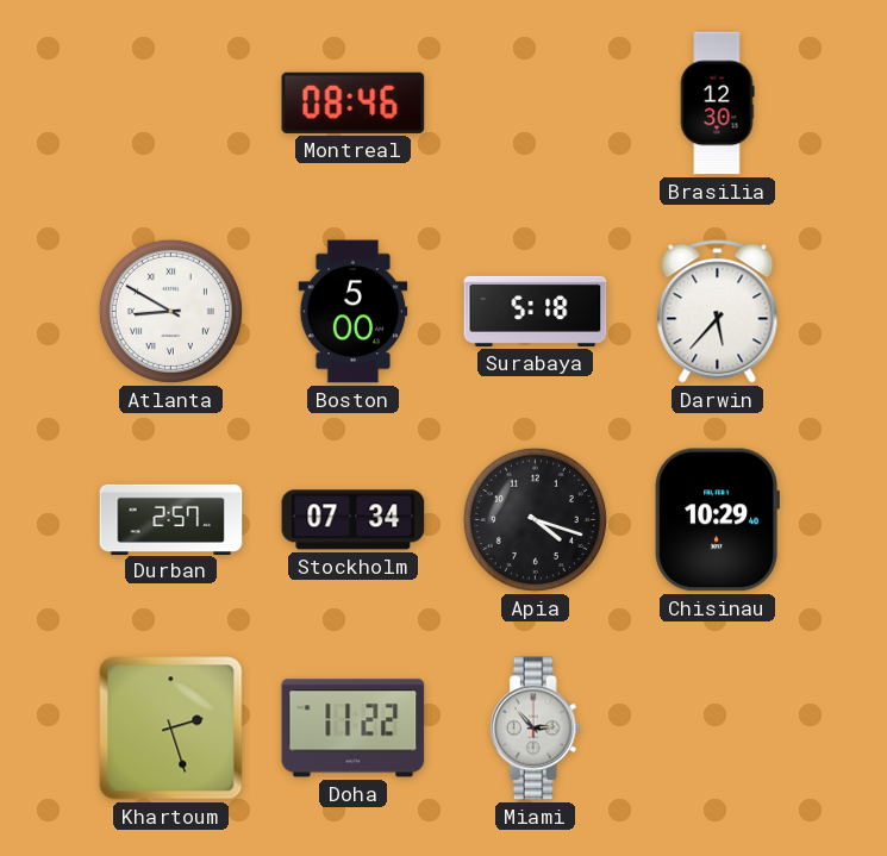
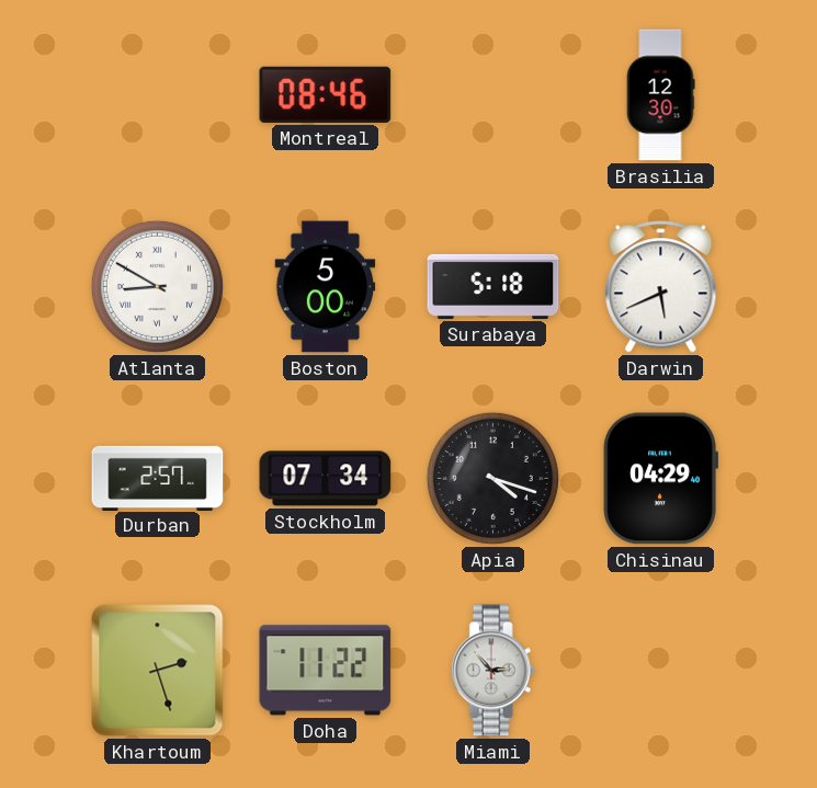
Darwin: 5:37 -> 5:41 (661, 287)
Chisinau: 10:29 -> 04:29 (660, 479)
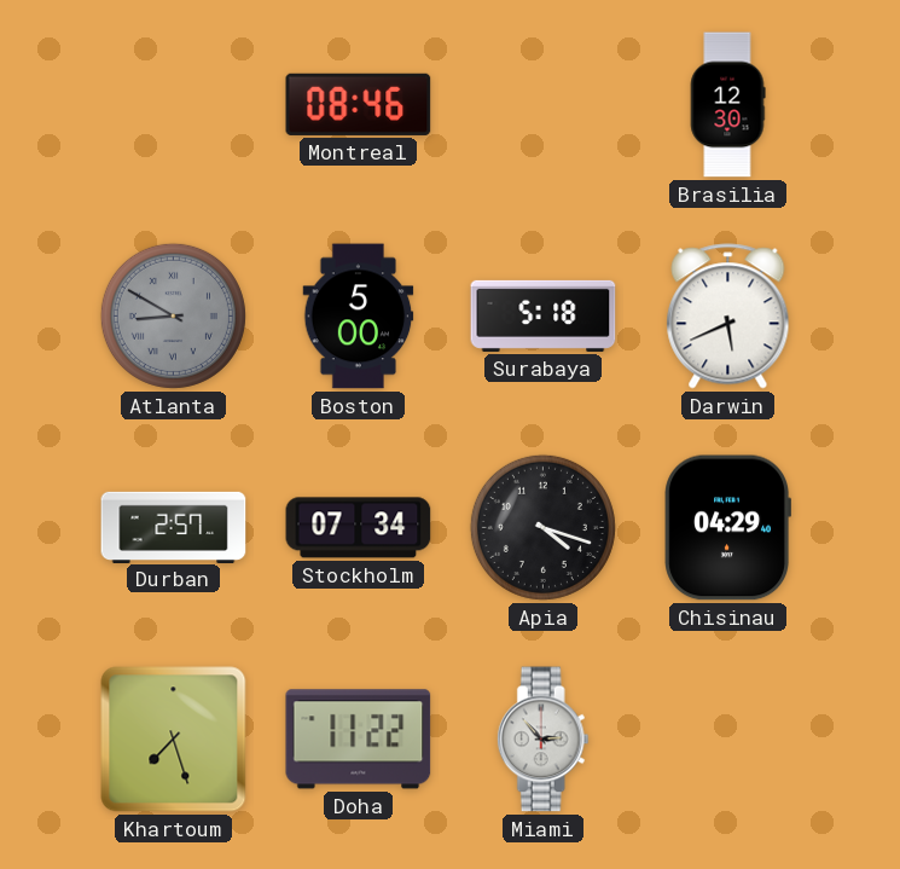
Atlanta dial: white -> grey (173, 315)
Khartoum: 2:27 -> 7:27 (174, 740)
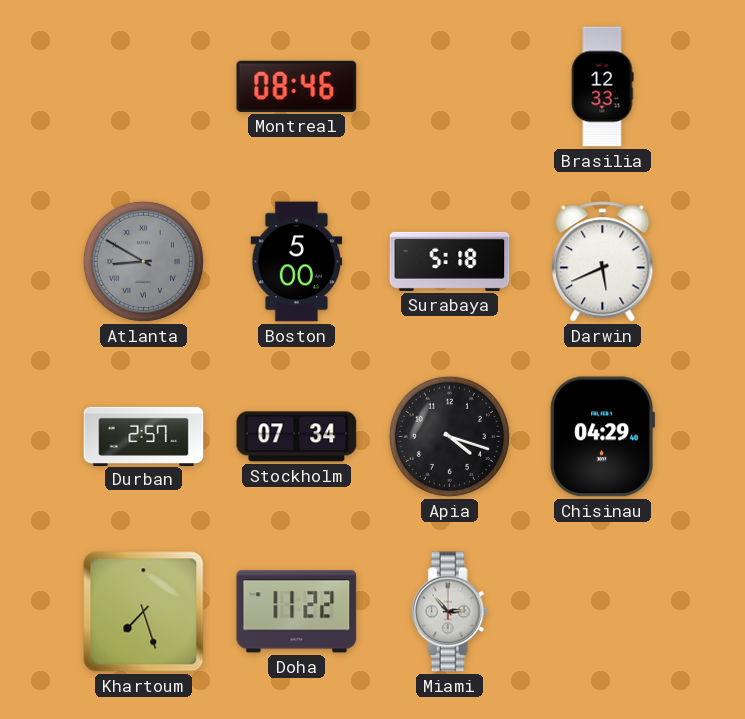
Brasilia: 12:30 -> 12:33 (602, 87)
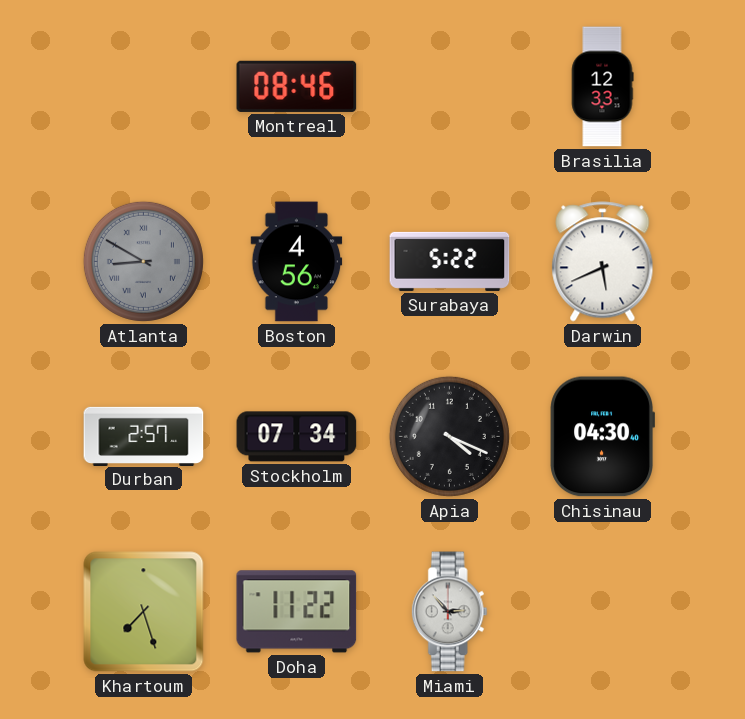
Boston: 5:00 -> 4:56 (297, 262)
Surabaya: 5:18 -> 5:22 (450, 261)
Apia: 4:18 -> 4:19 (449, 436)
Chisinau: 04:29 -> 04:30 (602, 437)
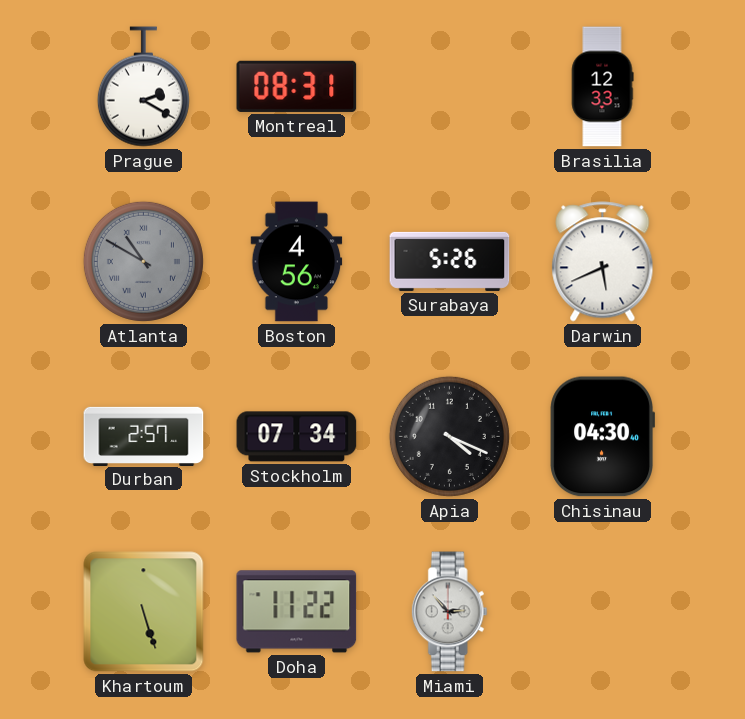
Prague: none -> 2:20 (143, 87)
Montreal: 08:46 -> 08:31 (297, 86)
Atlanta: 8:50 -> 10:50 (143, 261)
Surabaya: 5:22 -> 5:26 (450, 261)
Khartoum: 7:27 -> 5:27 (144, 612)
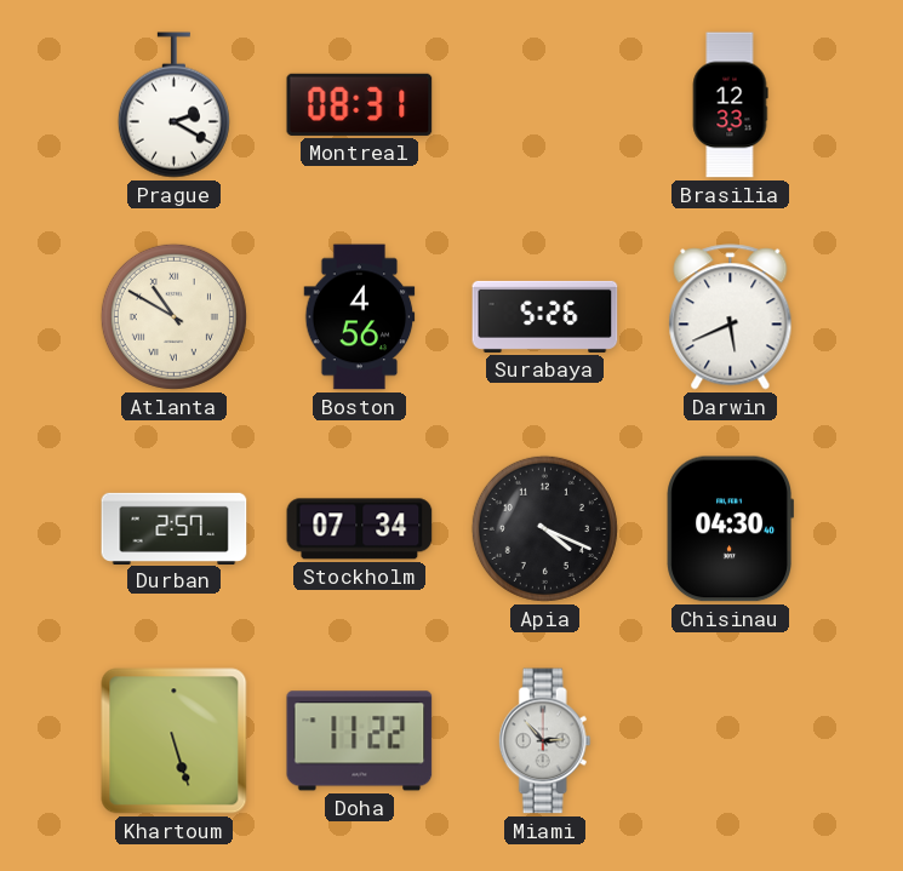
Atlanta dial: grey -> cream (173, 316)
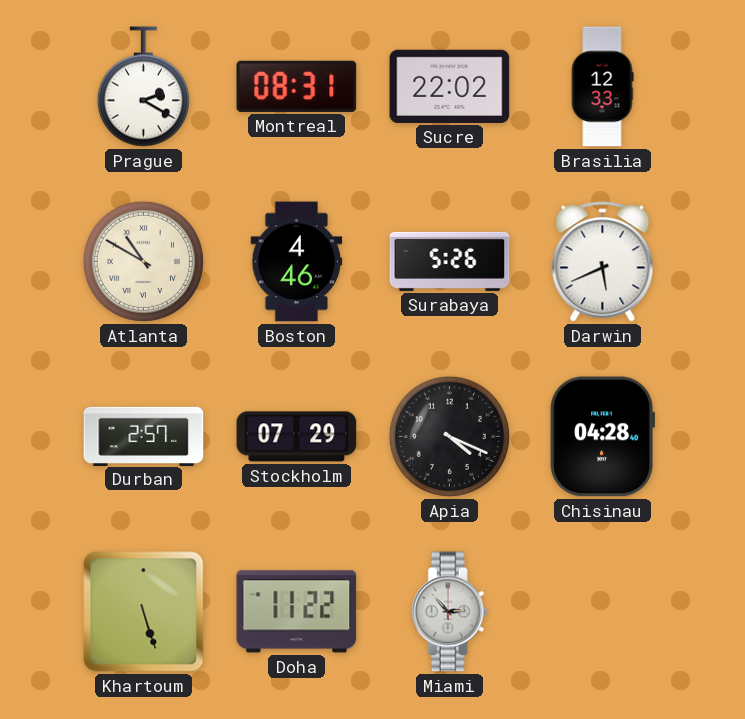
Sucre: none -> 22:02 (450, 86)
Boston: 4:56 -> 4:46 (297, 262)
Stockholm: 07:34 -> 07:29 (297, 437)
Chisinau: 04:30 -> 04:28 (602, 437)
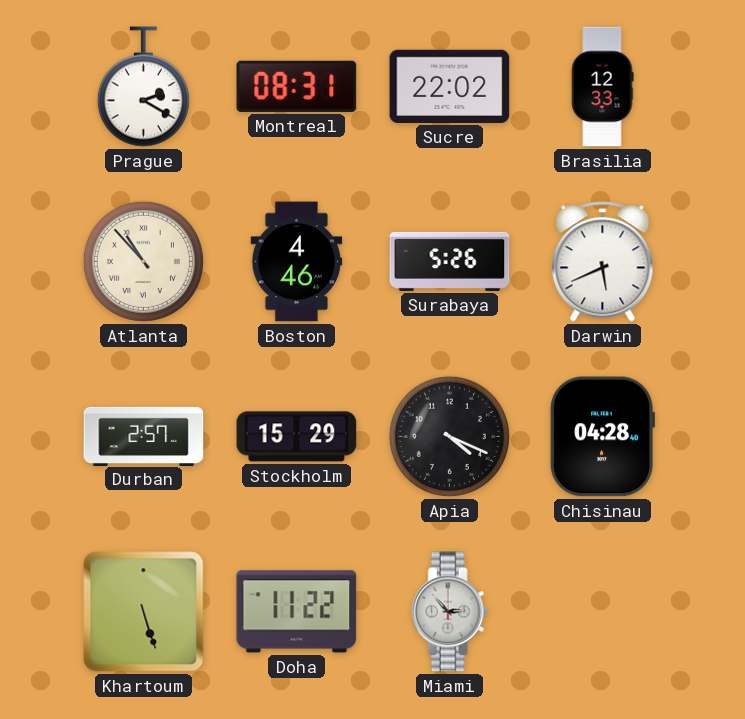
Atlanta: 10:50 -> 10:53 (143, 261)
Stockholm: 07:29 -> 15:29 (297, 437)
